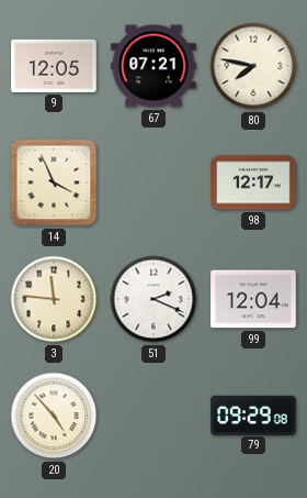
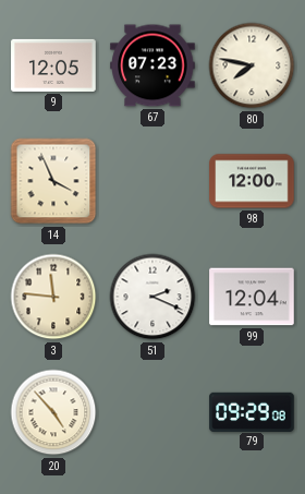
67: 07:21 -> 07:23 (152, 65)
98: 12:17 -> 12:00 (252, 181)
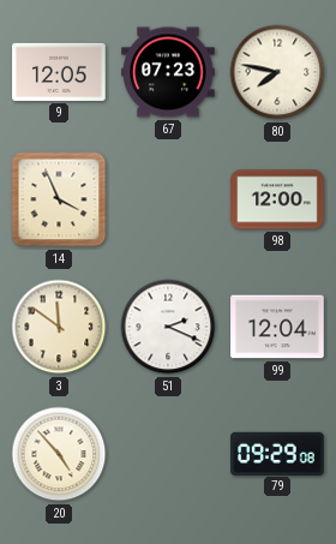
3: 11:46 -> 11:51 (59, 327)
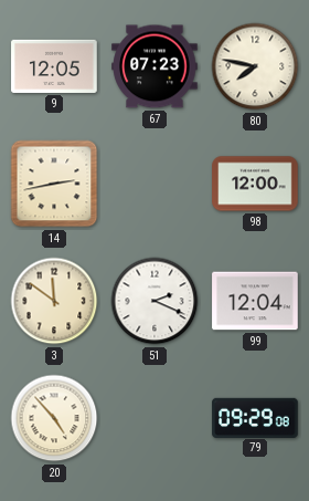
14: 3:56 -> 2:43 (54, 184)
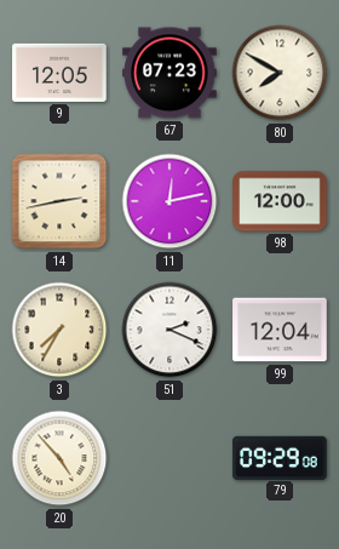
80: 7:47 -> 7:50 (280, 73)
11: none -> 12:13 (169, 201)
3: 11:51 -> 7:35 (59, 330)
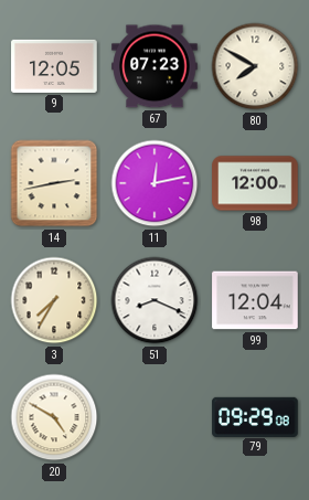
51: 2:19 -> 8:19 (154, 300)
20: 4:53 -> 4:50 (54, 417)
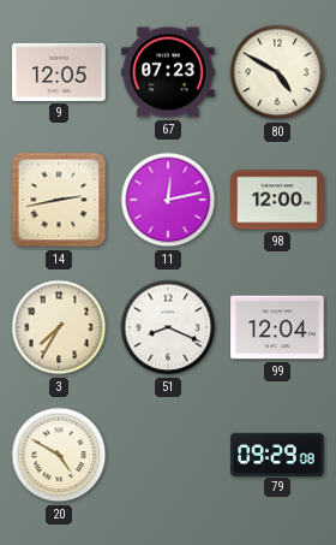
80: 7:50 -> 4:50 (277, 72)
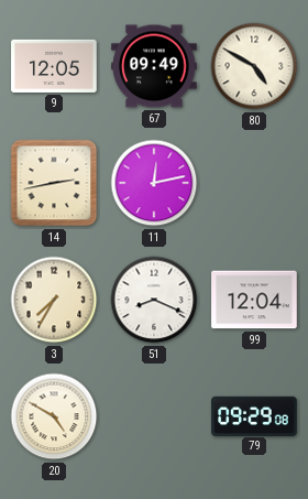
67: 07:23 -> 09:49 (154, 66)
98: 12:00 -> none (277, 200)
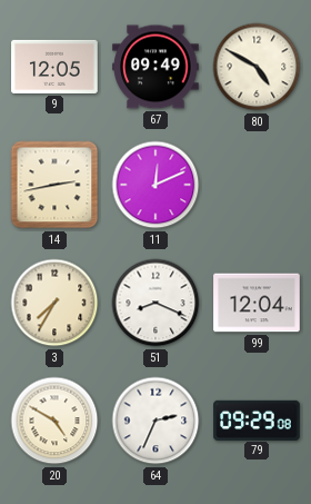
11: 12:13 -> 12:11 (155, 185)
64: none -> 2:34 (155, 421)
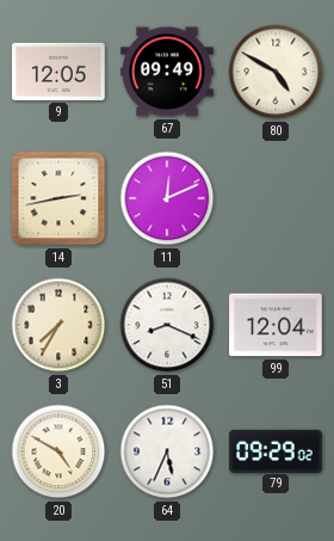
64: 2:34 -> 5:34 (167, 451)
79: 09:29:08 -> 09:29:02 (276, 450)
